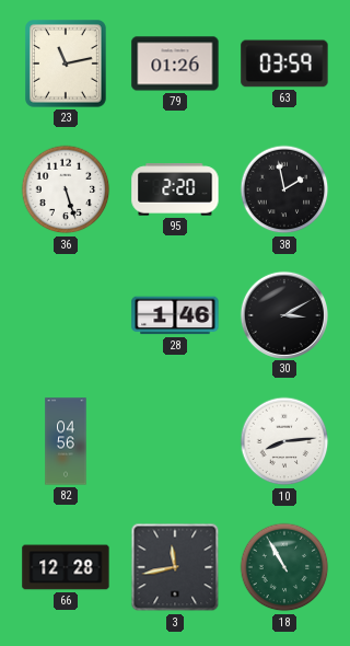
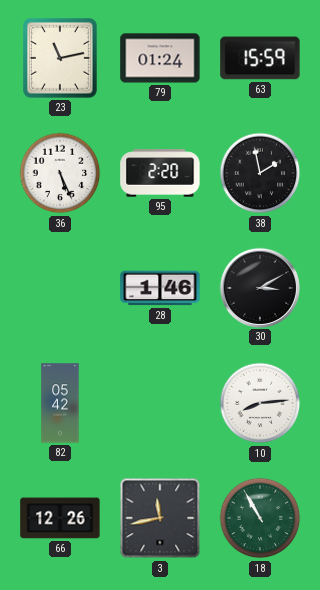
79: 01:26 -> 01:24 (160, 58)
63: 03:59 -> 15:59 (260, 58)
36: 5:27 -> 5:26 (60, 173)
82: 04:56 -> 05:42 (60, 403)
66: 12:28 -> 12:26 (60, 518)
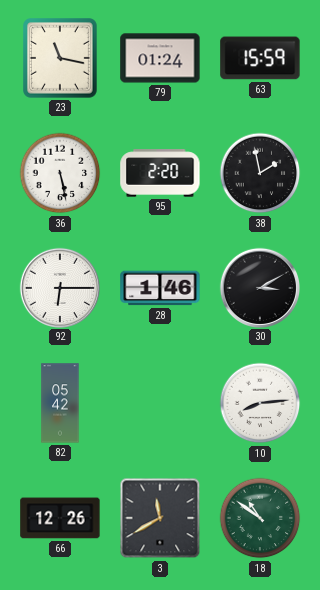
23: 11:13 -> 11:17 (61, 59)
36: 5:26 -> 5:28 (60, 173)
92: none -> 6:15 (59, 287)
3: 11:43 -> 11:40 (160, 518)
18: 10:55 -> 10:51 (260, 518)
